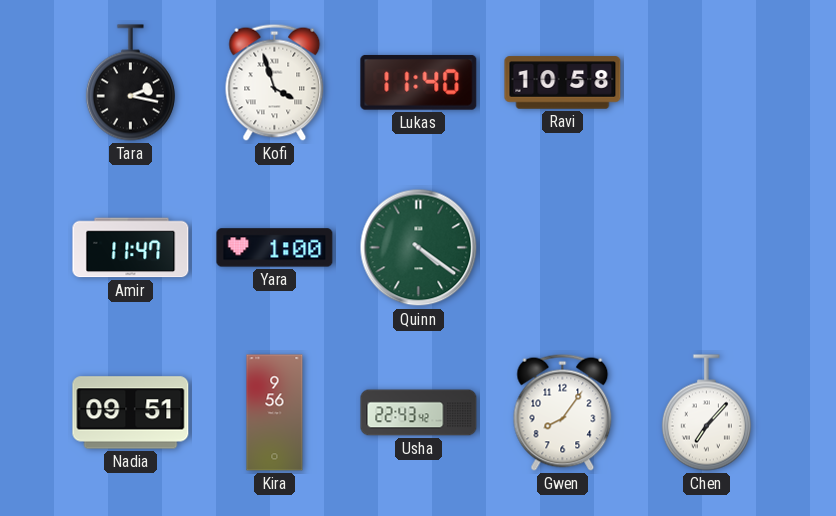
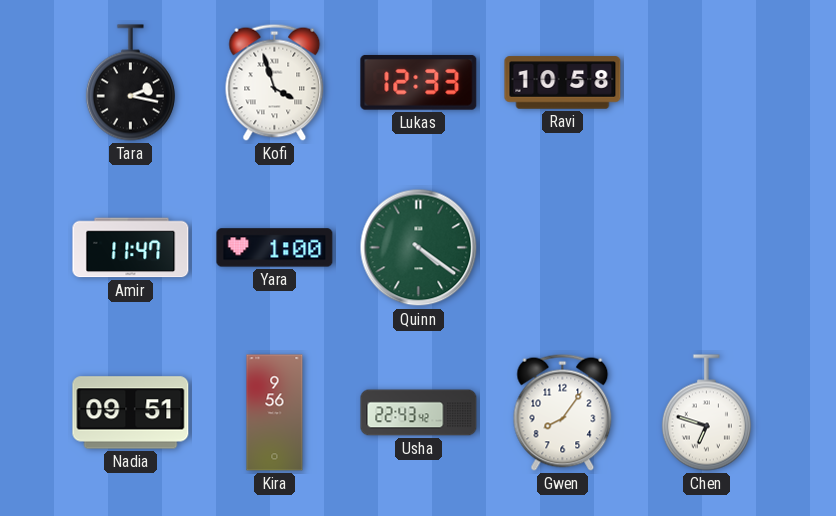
Lukas: 11:40 -> 12:33 (419, 82)
Chen: 7:07 -> 6:48 (706, 413)
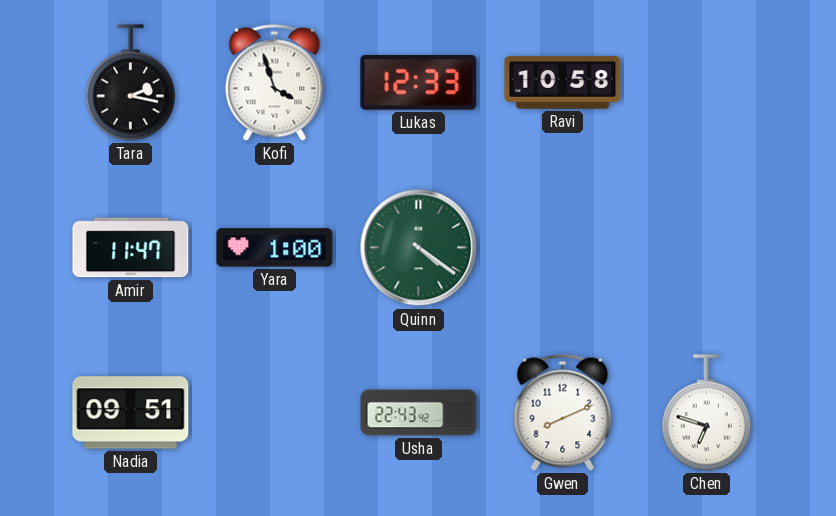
Kira: 9:56 -> none (275, 413)
Gwen: 8:06 -> 8:11 (563, 412)
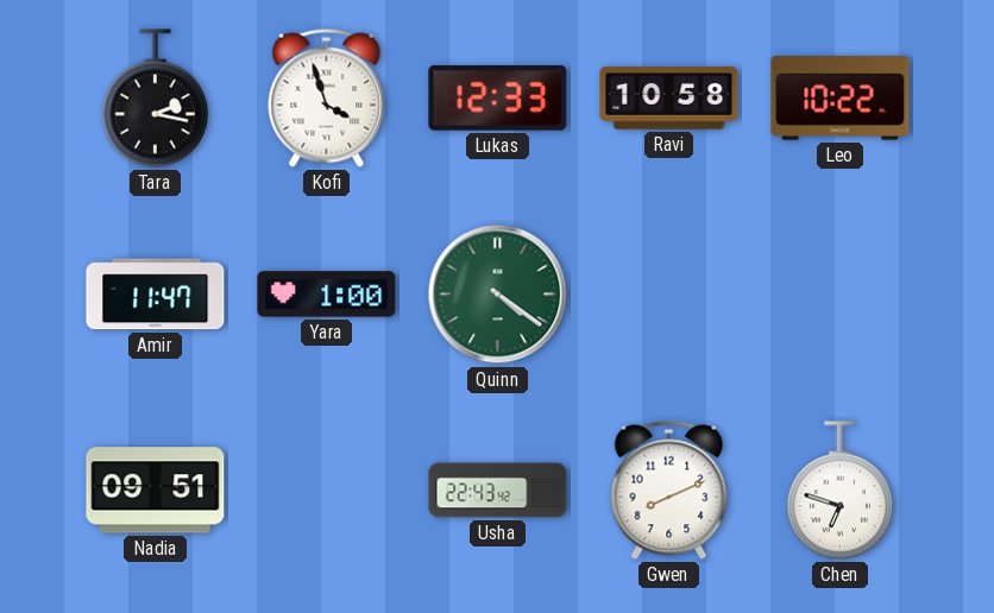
Leo: none -> 10:22 (841, 99)
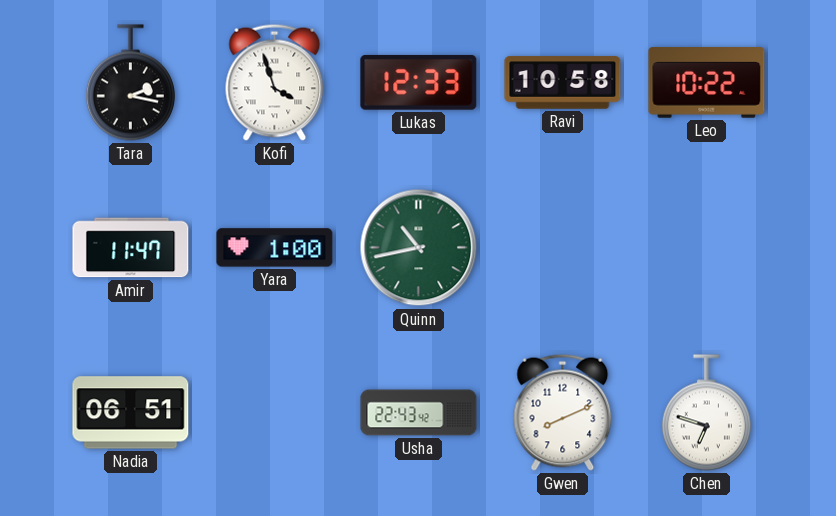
Quinn: 4:21 -> 10:43 (419, 248)
Nadia: 09:51 -> 06:51 (131, 413)
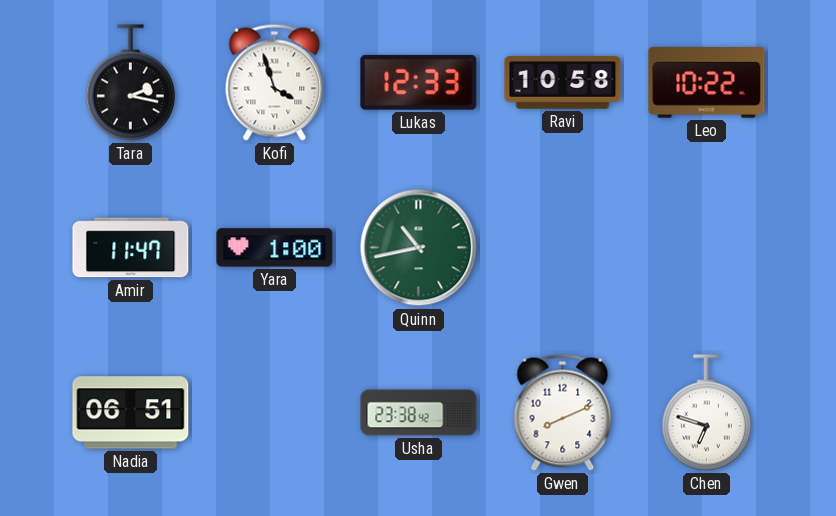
Usha: 22:43 -> 23:38 (419, 413)
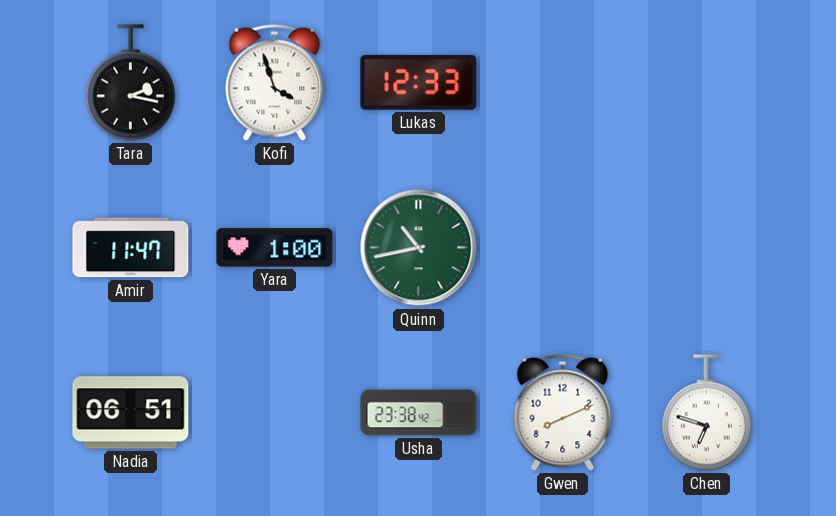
Ravi: 10:58 -> none (563, 83)
Leo: 10:22 -> none (707, 83)
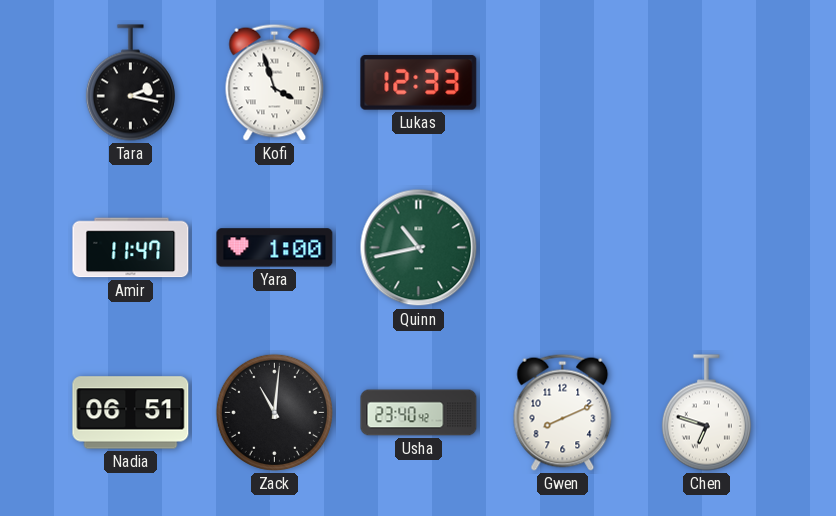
Zack: none -> 11:01 (274, 412)
Usha: 23:38 -> 23:40 (419, 413)
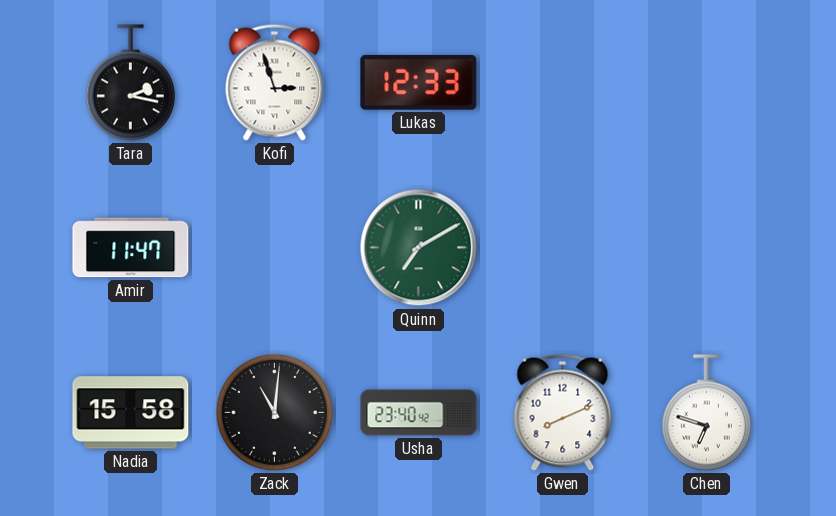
Kofi: 3:57 -> 2:57 (275, 82)
Yara: 1:00 -> none (275, 248)
Quinn: 10:43 -> 7:10 (419, 248)
Nadia: 06:51 -> 15:58 (131, 413)
